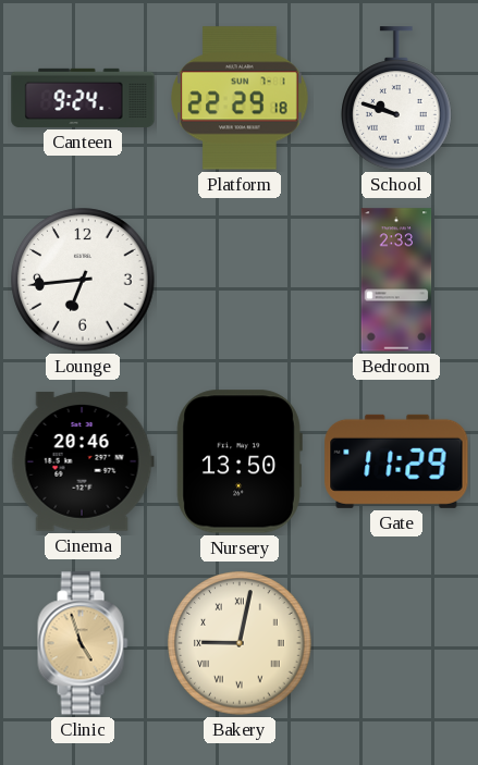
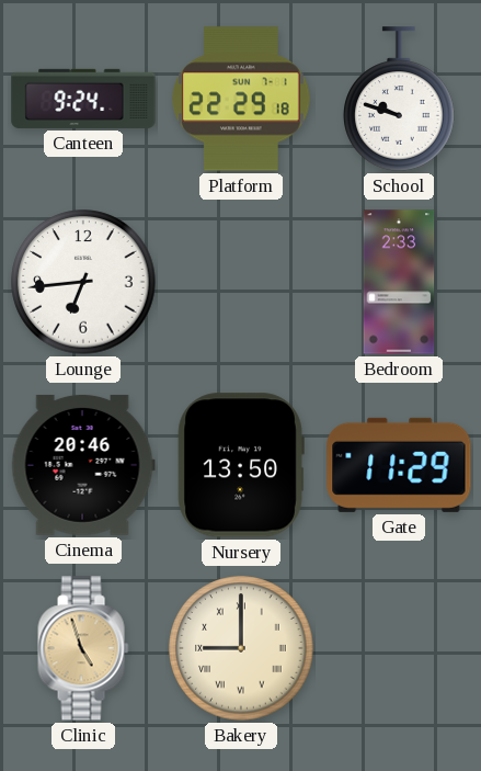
Bakery: 9:02 -> 9:00 (241, 648)
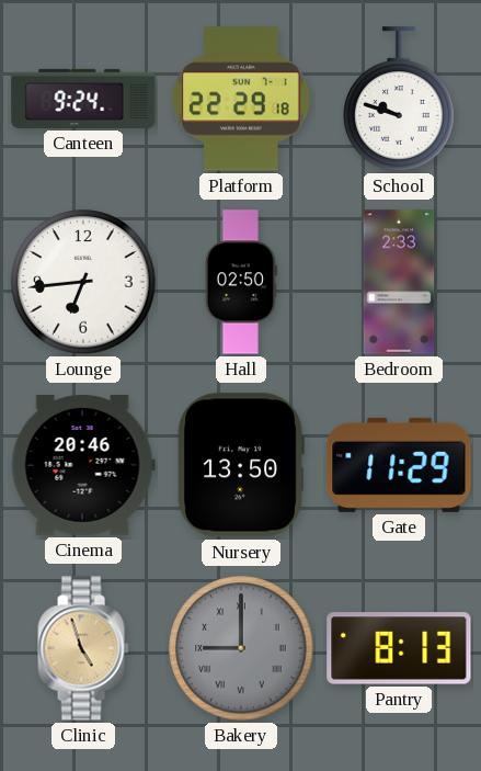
Hall: none -> 02:50 (241, 282)
Bakery dial: cream -> grey (241, 648)
Pantry: none -> 8:13 (399, 648)
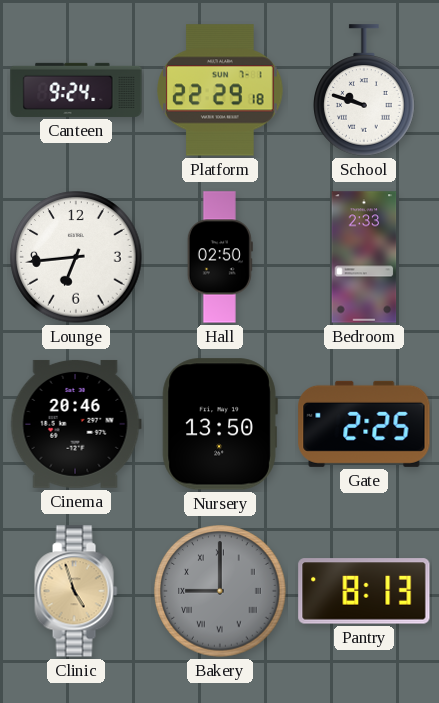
Gate: 11:29 -> 2:25 (364, 424)
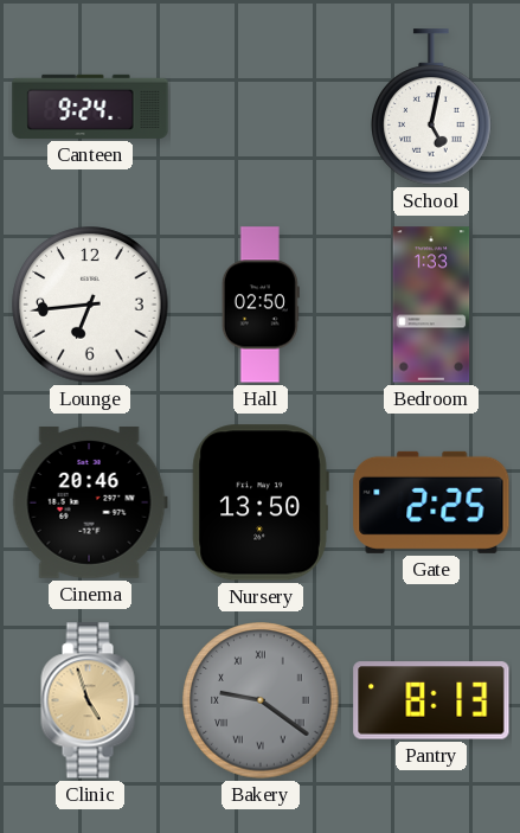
Platform: 22:29 -> none (220, 90)
School: 9:48 -> 5:02 (431, 107)
Bedroom: 2:33 -> 1:33 (431, 305)
Bakery: 9:00 -> 9:21 (261, 700)
